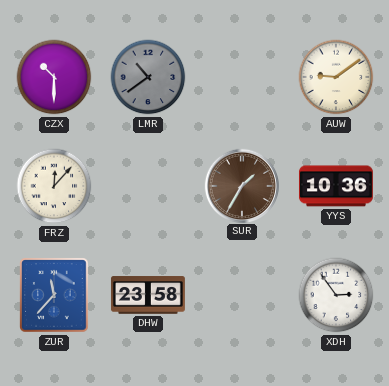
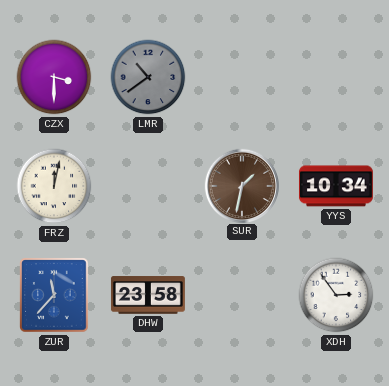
CZX: 10:30 -> 3:30 (54, 77)
AUW: 9:09 -> none (336, 77)
FRZ: 12:07 -> 12:02 (54, 186)
SUR: 1:35 -> 1:32 (241, 185)
YYS: 10:36 -> 10:34 (336, 186)
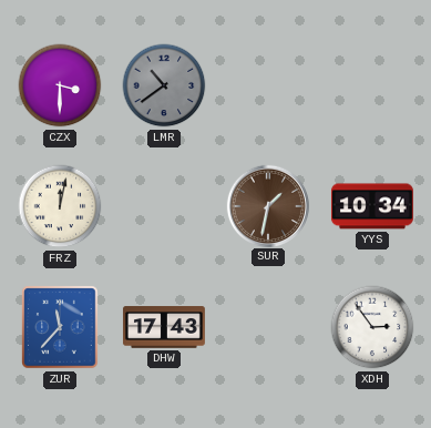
DHW: 23:58 -> 17:43 (164, 327)
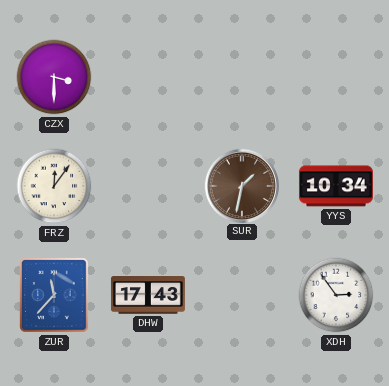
LMR: 10:39 -> none (164, 85)
FRZ: 12:02 -> 12:06 (54, 186)
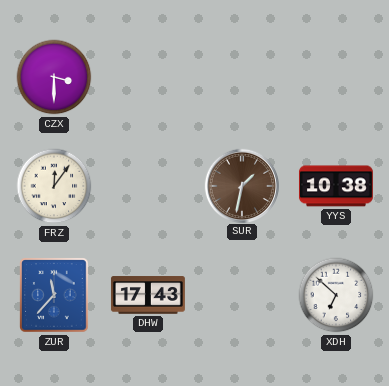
YYS: 10:34 -> 10:38 (336, 186)
XDH: 2:54 -> 6:52 (336, 295)
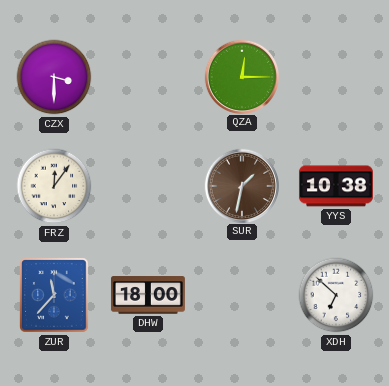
QZA: none -> 12:15 (241, 76)
DHW: 17:43 -> 18:00 (148, 295)
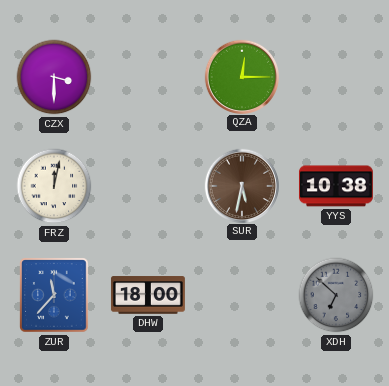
FRZ: 12:06 -> 12:02 (54, 186)
SUR: 1:32 -> 5:32 (241, 185)
XDH dial: white -> grey (336, 295)
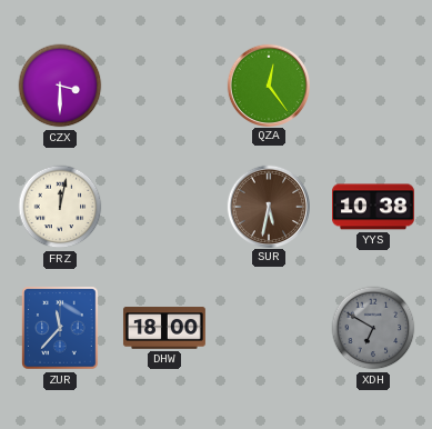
QZA: 12:15 -> 12:24 (268, 84)
XDH: 6:52 -> 6:50 (373, 328)
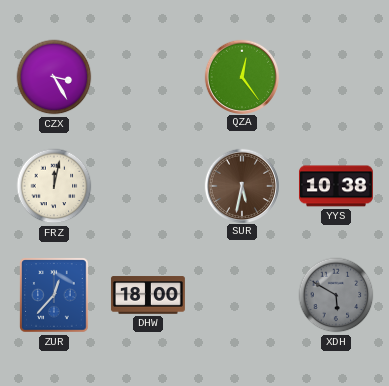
CZX: 3:30 -> 3:25 (54, 77)
ZUR: 11:37 -> 12:37 (54, 295)
XDH: 6:50 -> 5:50 (336, 295)
